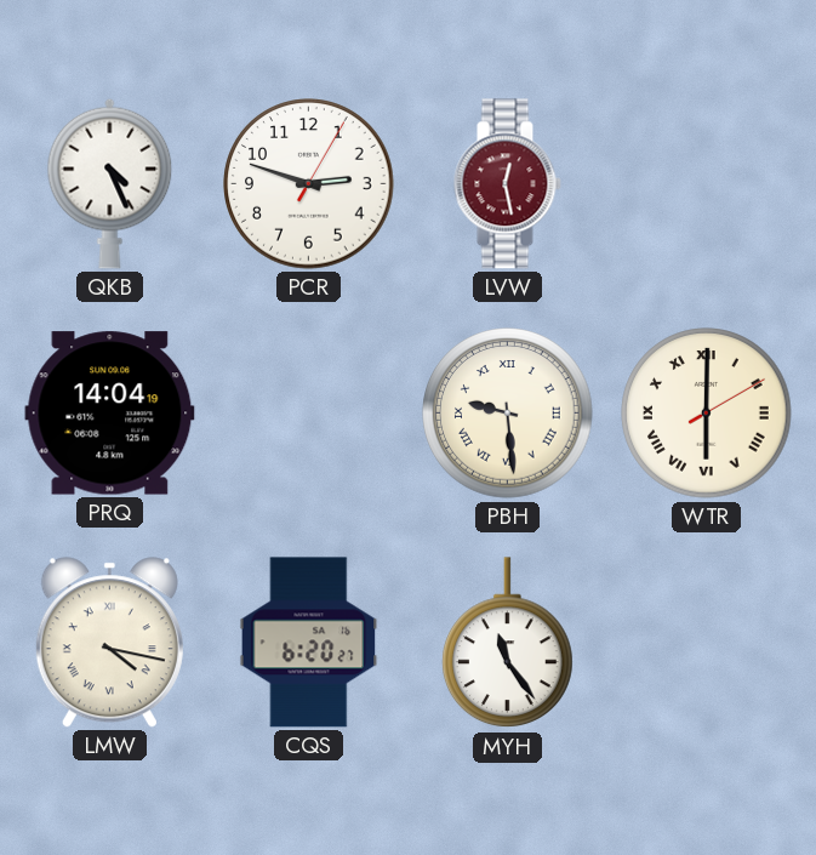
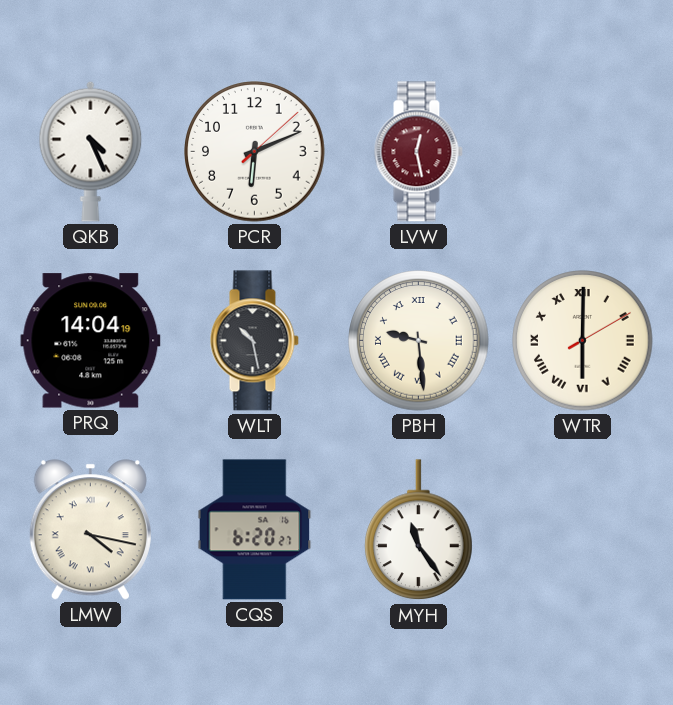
PCR: 2:48 -> 6:11 (255, 152)
WLT: none -> 10:28 (254, 341)
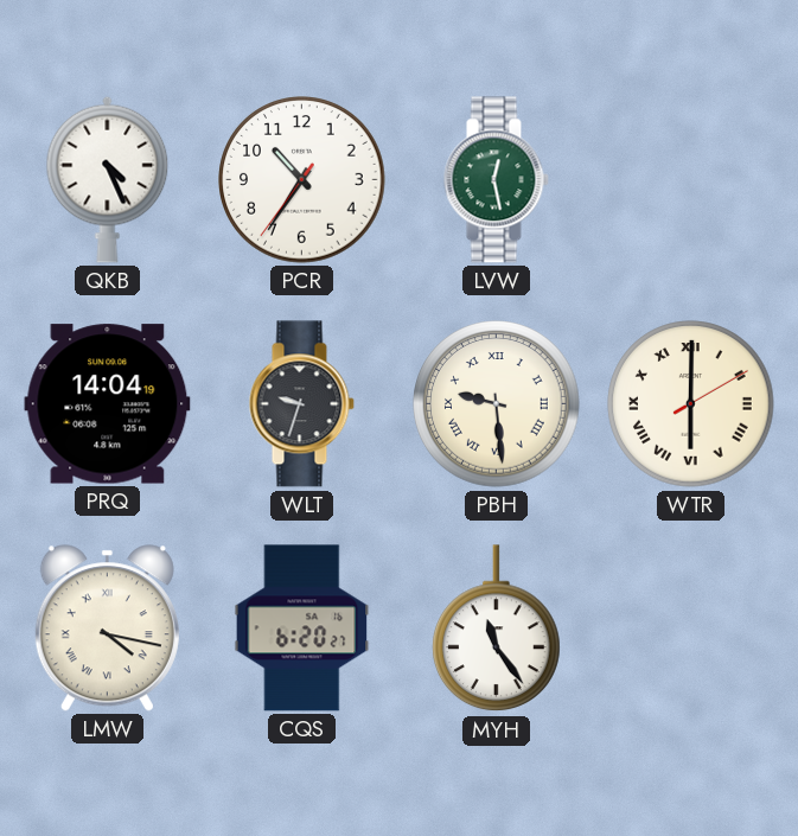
PCR: 6:11 -> 10:35 (302, 180)
LVW dial: burgundy -> green (496, 180)
WLT: 10:28 -> 9:33 (301, 404)
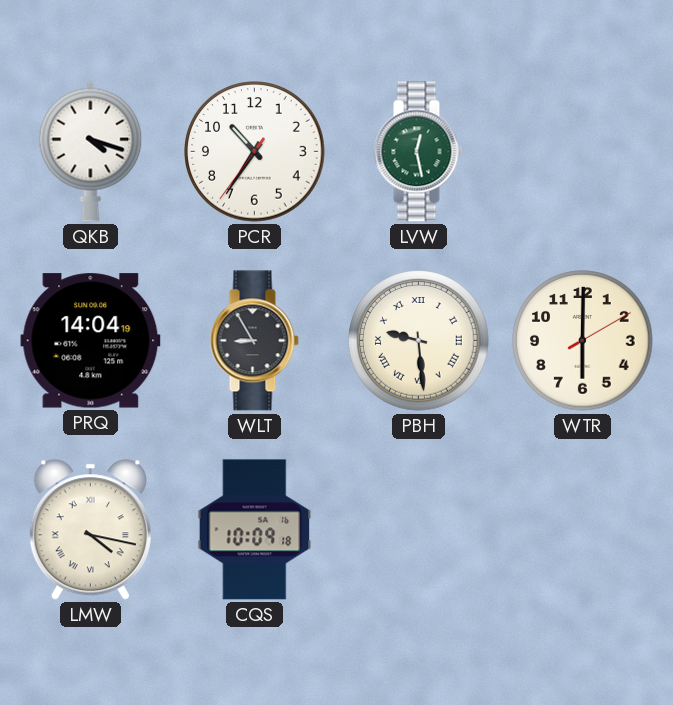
QKB: 4:26 -> 4:18 (91, 151)
WLT: 9:33 -> 8:55 (254, 341)
WTR numerals: Roman -> Arabic (583, 341)
CQS: 6:20 -> 10:09 (255, 530)
MYH: 11:24 -> none (497, 628)
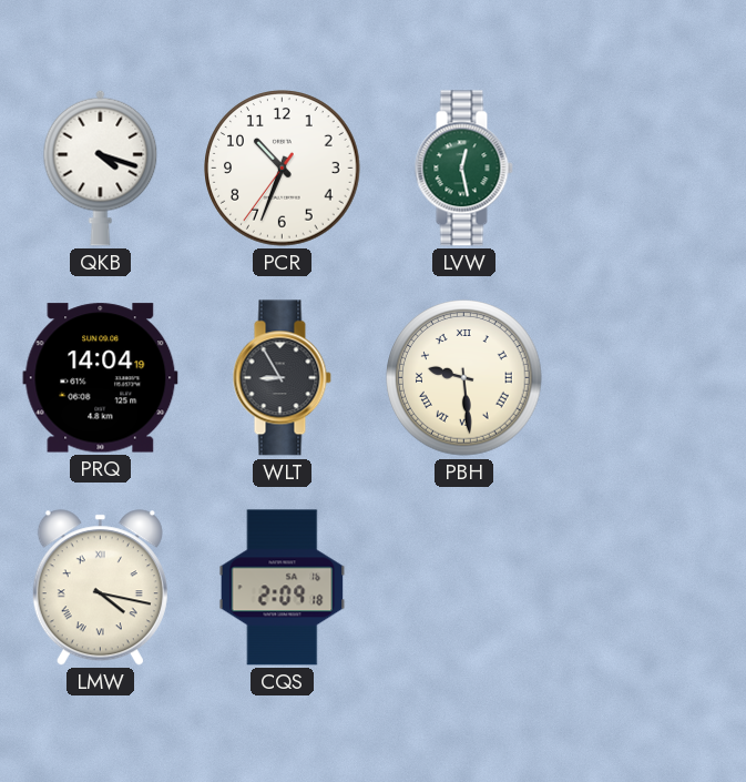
PCR: 10:35 -> 10:33 (283, 169)
WTR: 6:00 -> none (583, 341)
CQS: 10:09 -> 2:09 (283, 588)
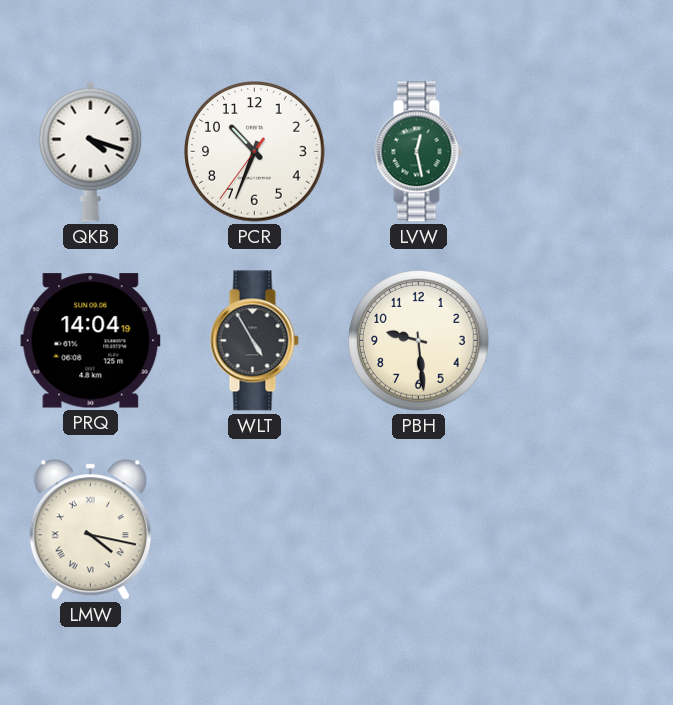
WLT: 8:55 -> 4:55 (254, 341)
PBH numerals: Roman -> Arabic (419, 341)
CQS: 2:09 -> none (283, 588)
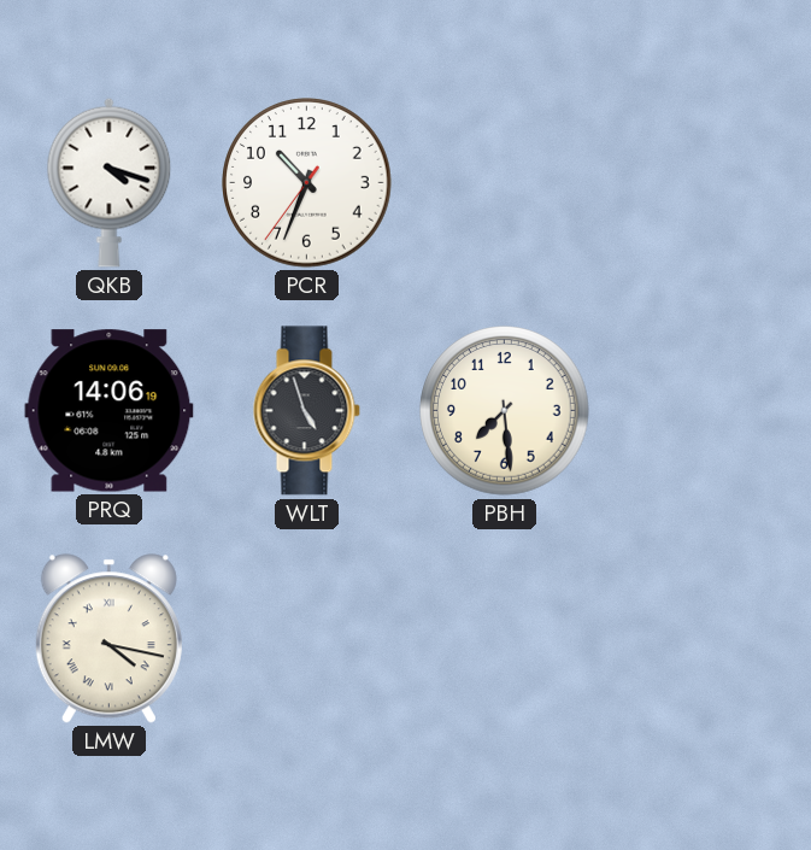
LVW: 12:28 -> none (418, 152)
PRQ: 14:04 -> 14:06 (110, 411)
WLT: 4:55 -> 4:57 (306, 411)
PBH: 9:29 -> 7:29 (505, 411)
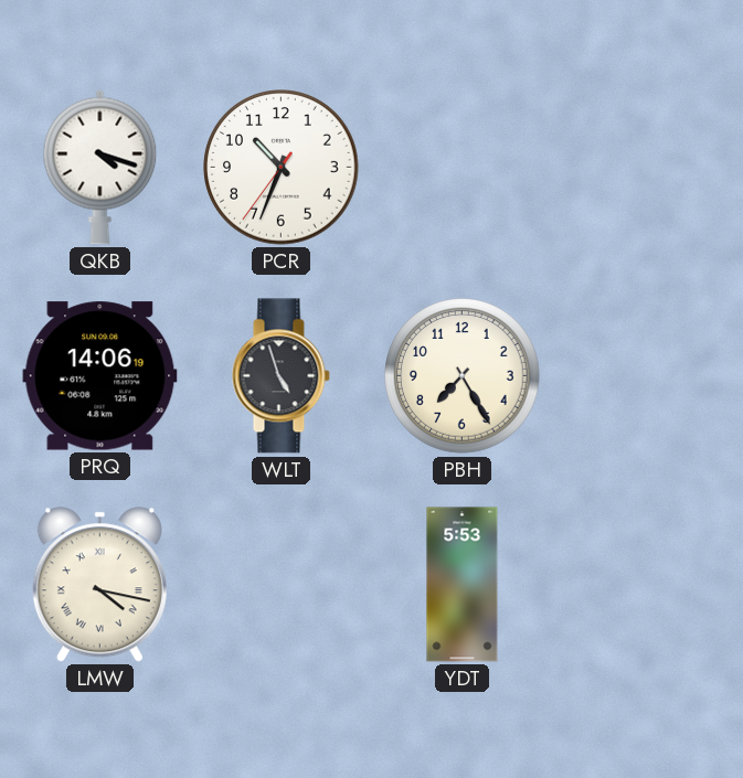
PBH: 7:29 -> 7:25 (463, 376)
YDT: none -> 5:53 (463, 585)
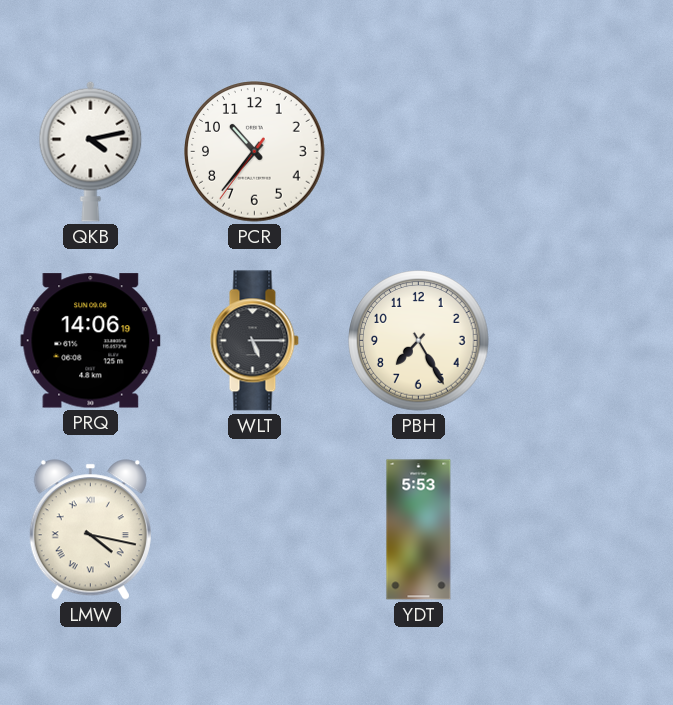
QKB: 4:18 -> 4:13 (91, 151)
PCR: 10:33 -> 10:36 (255, 152)
WLT: 4:57 -> 5:15 (254, 341)
